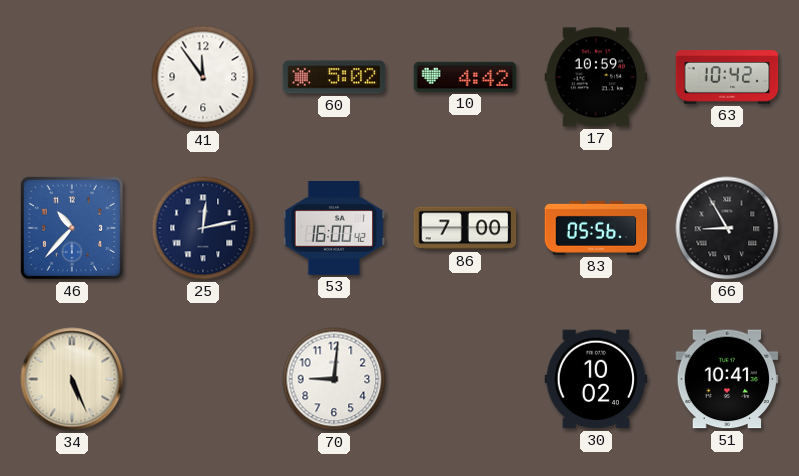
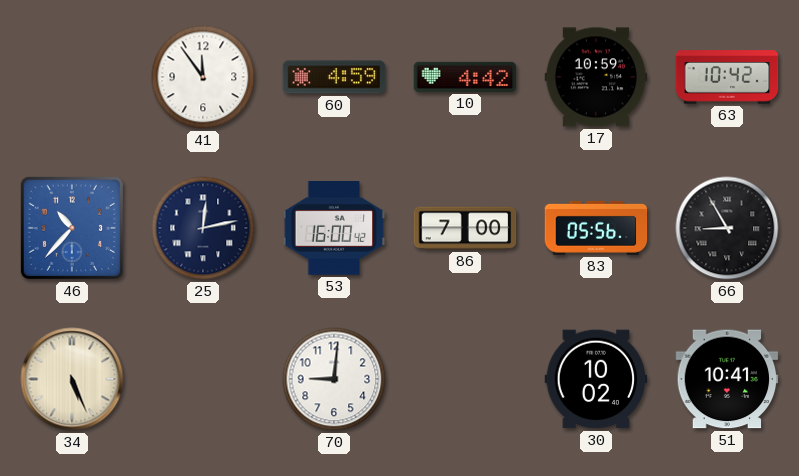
60: 5:02 -> 4:59 (334, 77)
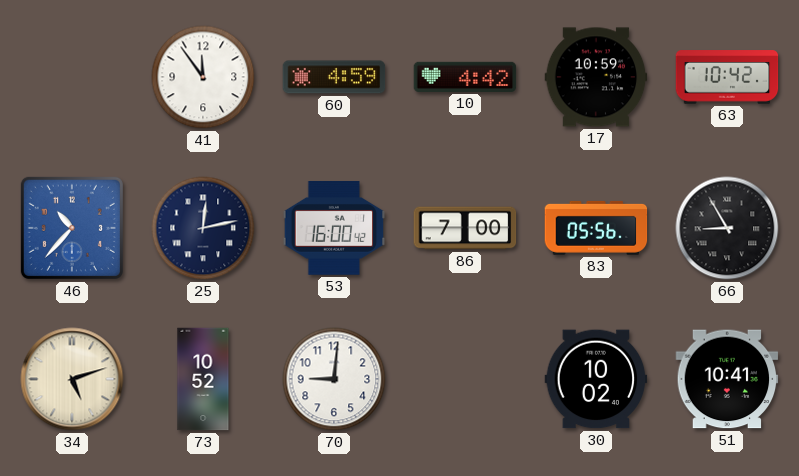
34: 5:26 -> 5:12 (72, 379)
73: none -> 10:52 (203, 379)
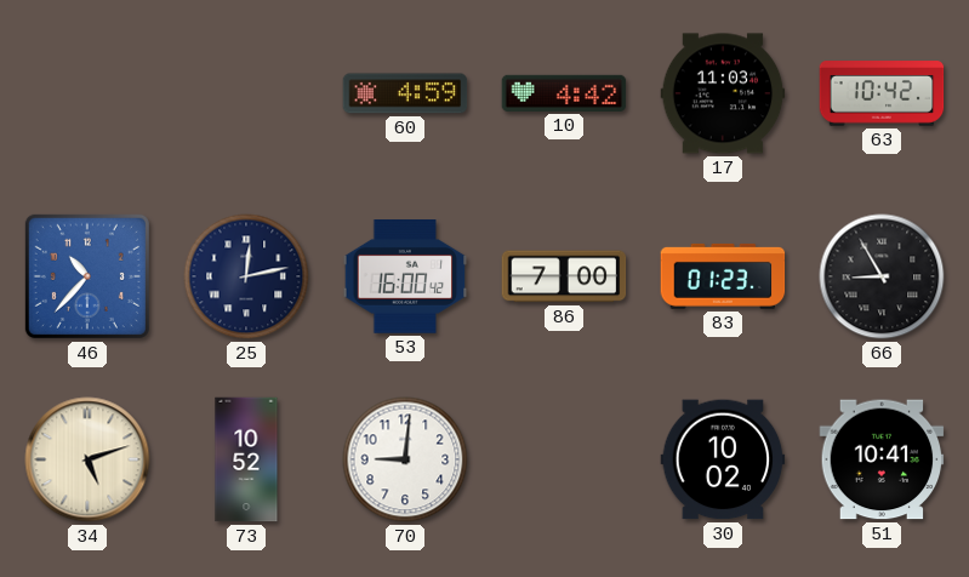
41: 11:54 -> none (203, 77)
17: 10:59 -> 11:03 (723, 93)
83: 05:56 -> 01:23 (723, 276)
